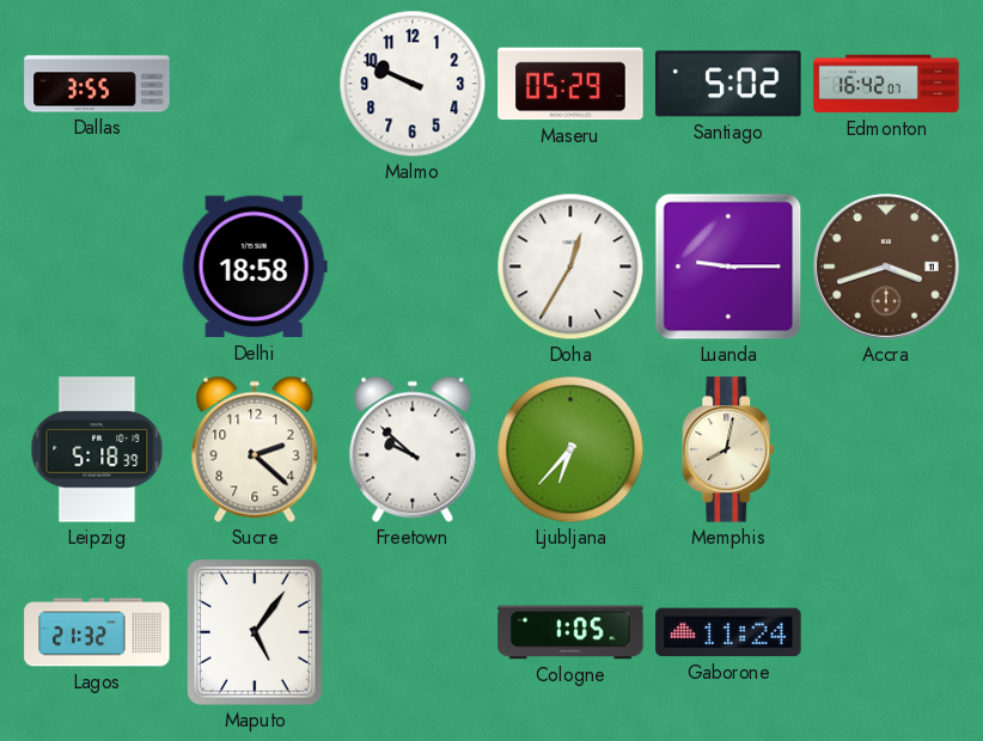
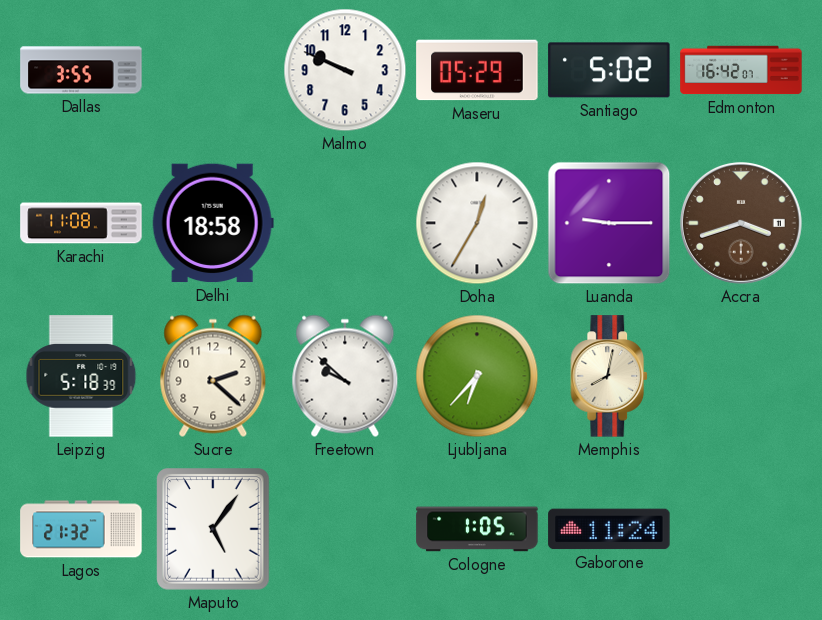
Karachi: none -> 11:08 (81, 223)
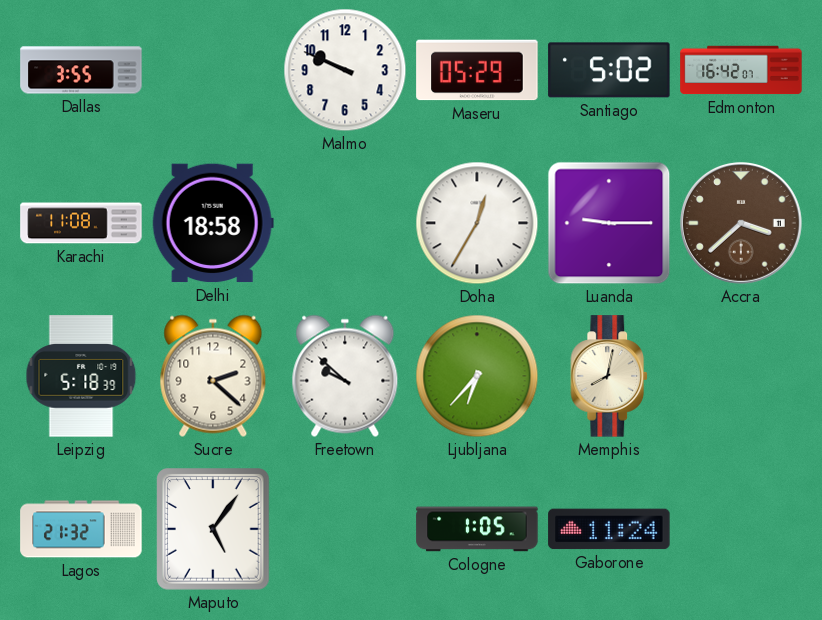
Accra: 3:42 -> 3:38 (741, 223)
